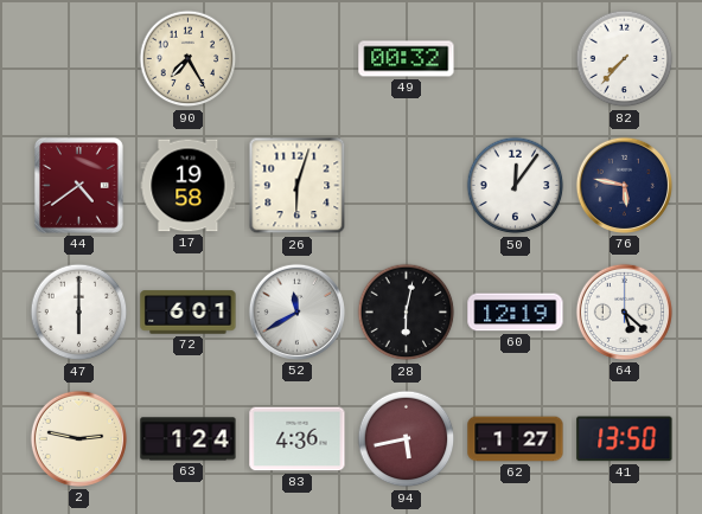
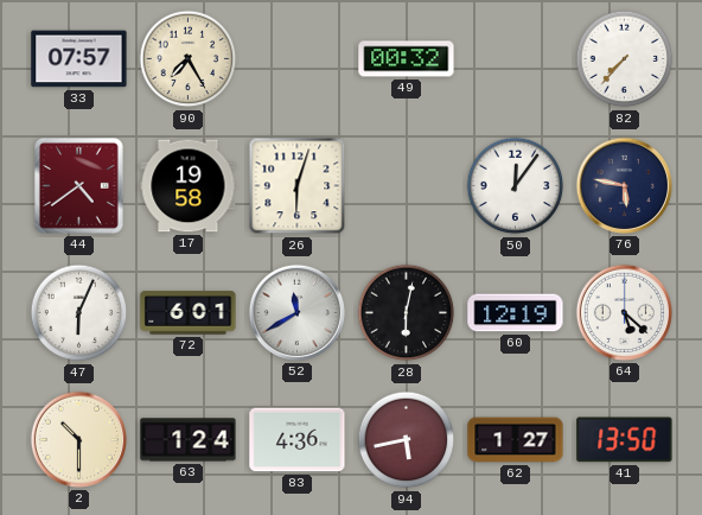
33: none -> 07:57 (79, 59)
47: 6:00 -> 6:04 (79, 313)
2: 2:47 -> 10:30 (78, 439)
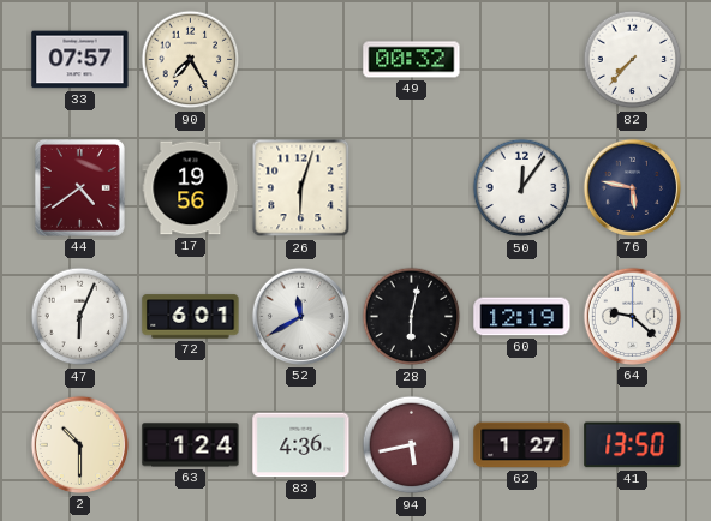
17: 19:58 -> 19:56 (191, 188)
64: 5:22 -> 9:22 (632, 316)
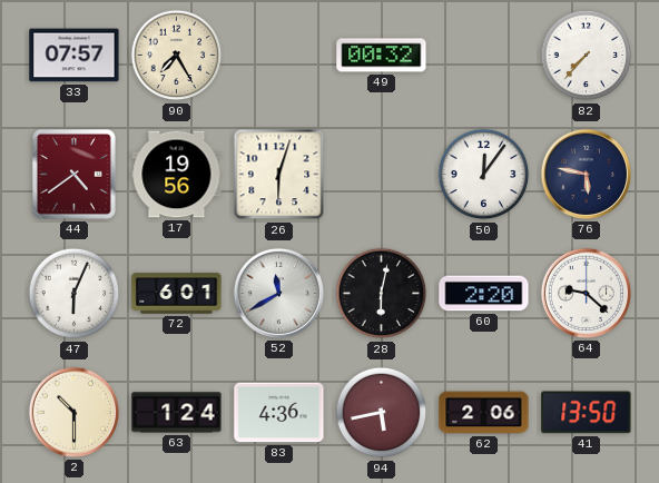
60: 12:19 -> 2:20 (484, 294)
62: 1:27 -> 2:06 (484, 413)
